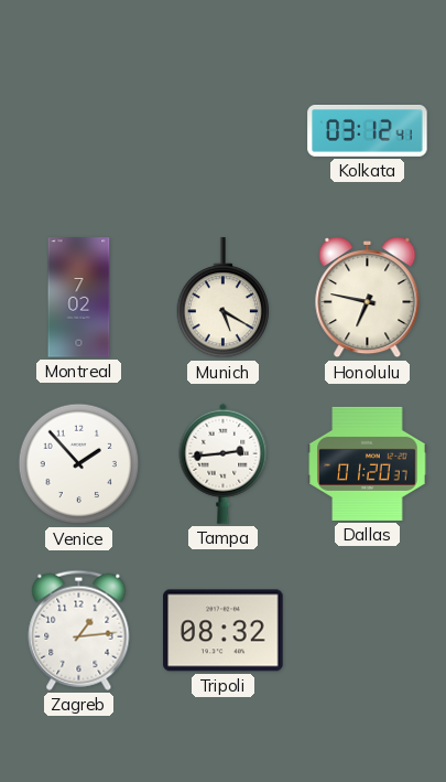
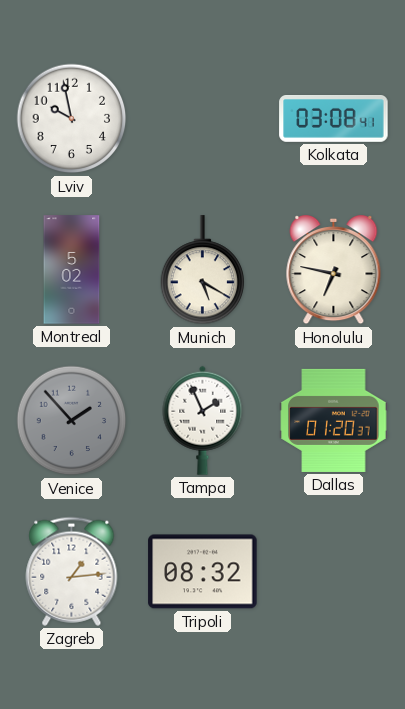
Lviv: none -> 9:58 (72, 119)
Kolkata: 03:12 -> 03:08 (334, 119)
Montreal: 7:02 -> 5:02 (72, 270)
Venice dial: white -> grey (72, 421)
Tampa: 2:44 -> 1:56 (203, 420)
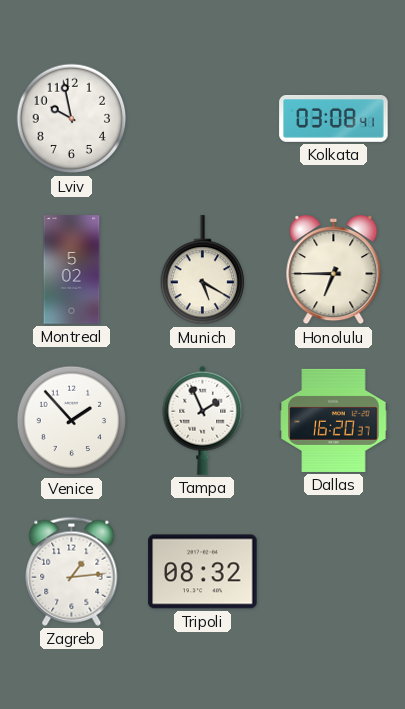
Honolulu: 6:47 -> 6:45 (334, 271)
Venice dial: grey -> white (72, 421)
Dallas: 01:20 -> 16:20 (334, 420)
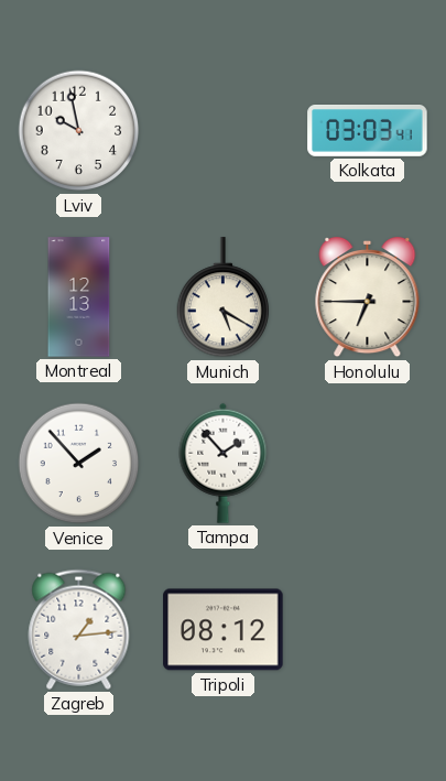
Kolkata: 03:08 -> 03:03 (368, 131)
Montreal: 5:02 -> 12:13 (79, 297)
Tampa: 1:56 -> 1:53 (224, 463)
Dallas: 16:20 -> none (334, 420)
Tripoli: 08:32 -> 08:12 (224, 630)
